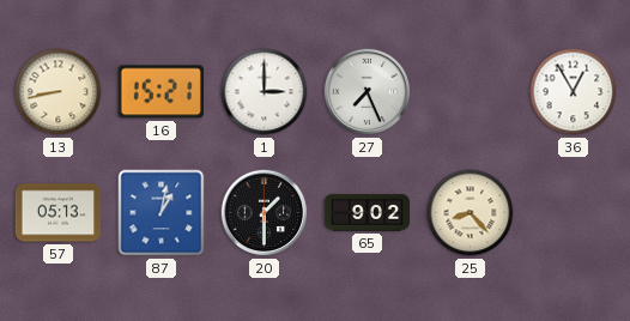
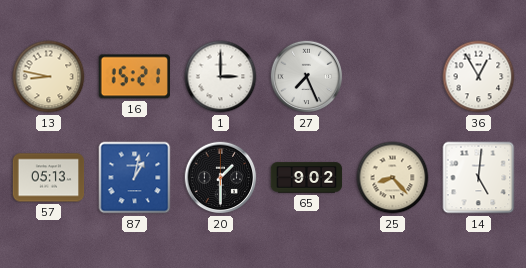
13: 8:43 -> 8:47 (49, 77)
14: none -> 5:01 (479, 178)
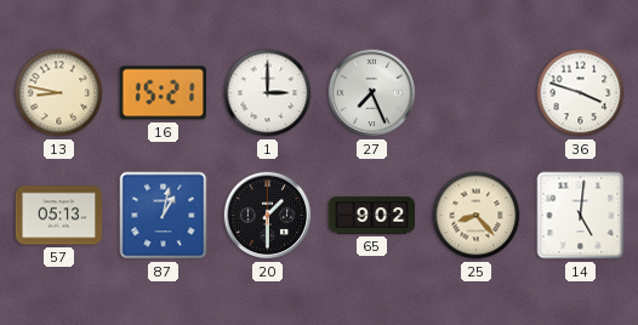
36: 12:55 -> 3:48 (581, 93)
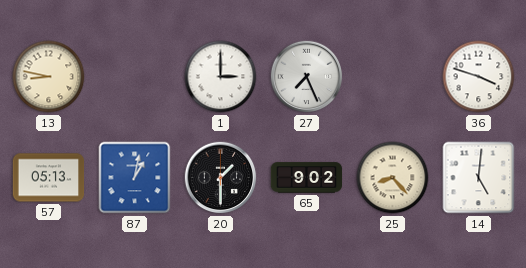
16: 15:21 -> none (163, 93)
